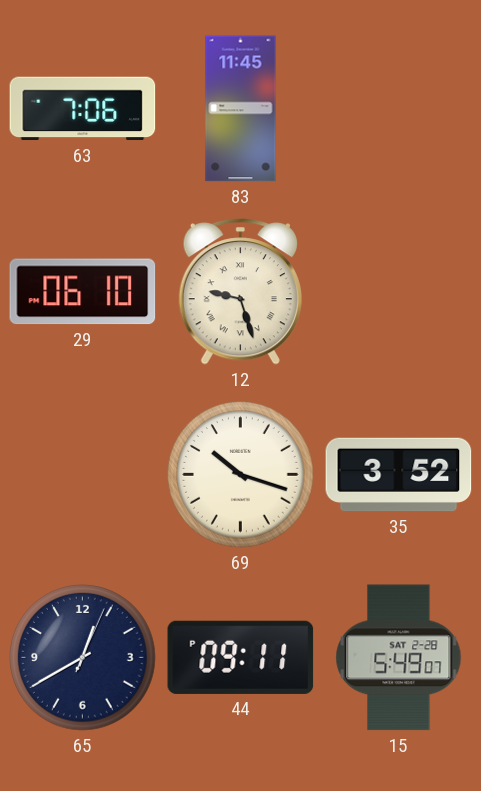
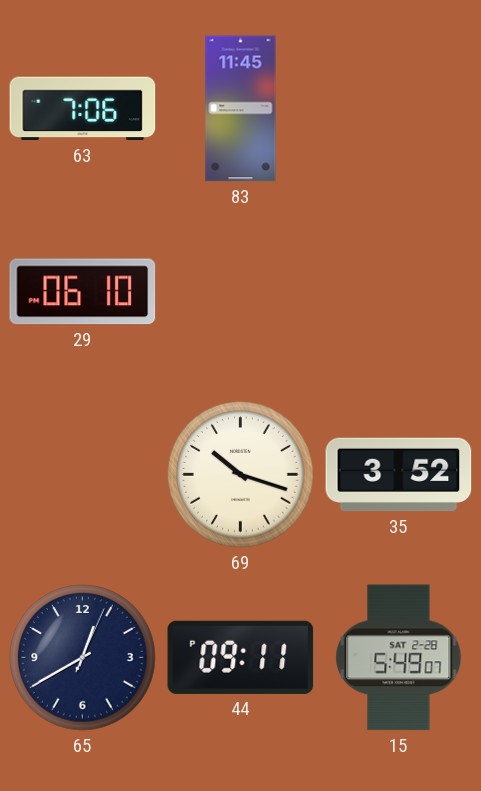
12: 9:27 -> none (240, 292)
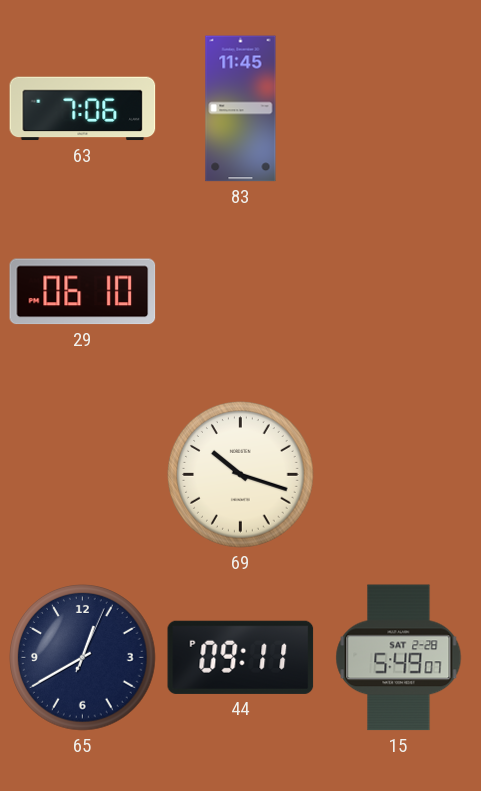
35: 3:52 -> none (399, 475)
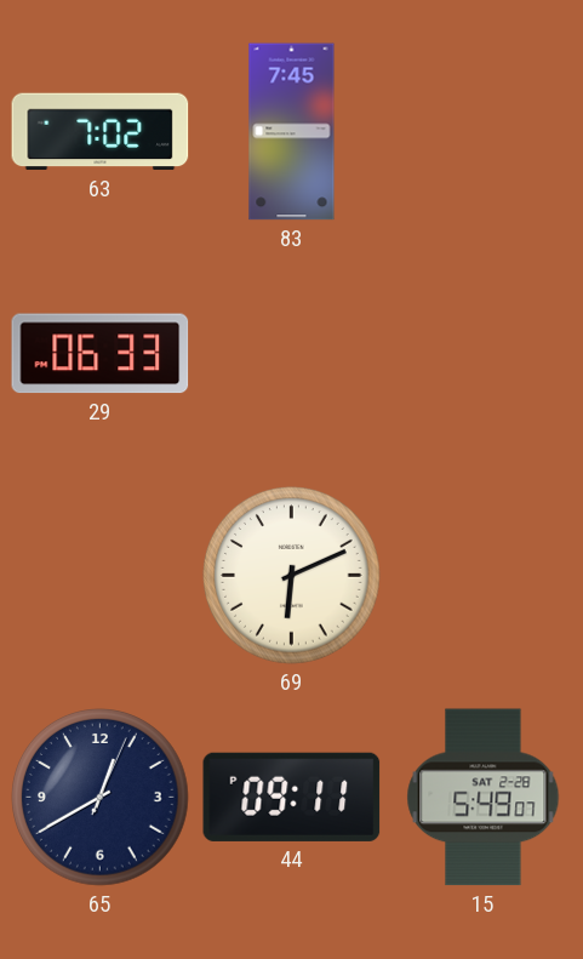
63: 7:06 -> 7:02 (101, 132)
83: 11:45 -> 7:45 (292, 132)
29: 06:10 -> 06:33 (101, 354)
69: 10:18 -> 6:11 (292, 576)
